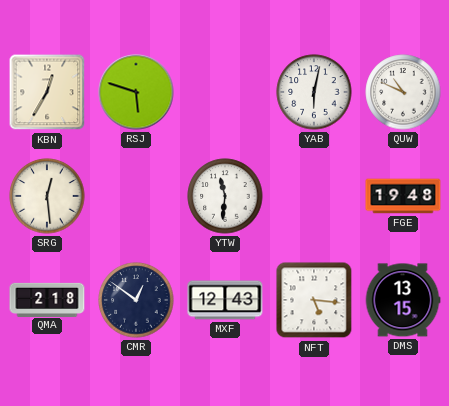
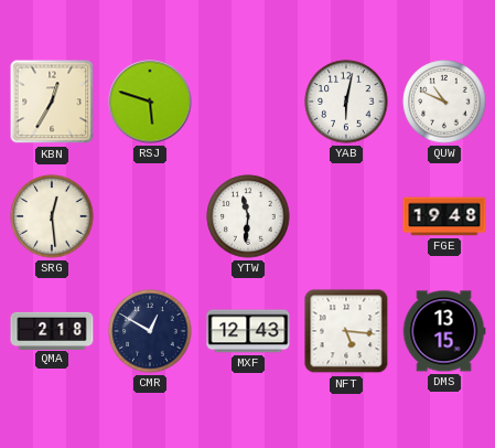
CMR: 12:51 -> 12:50 (150, 331)
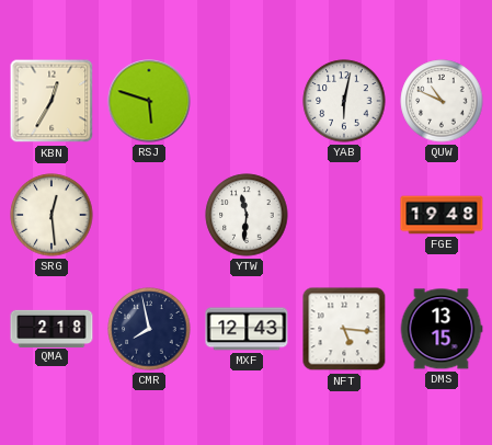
CMR: 12:50 -> 7:58 (149, 329)
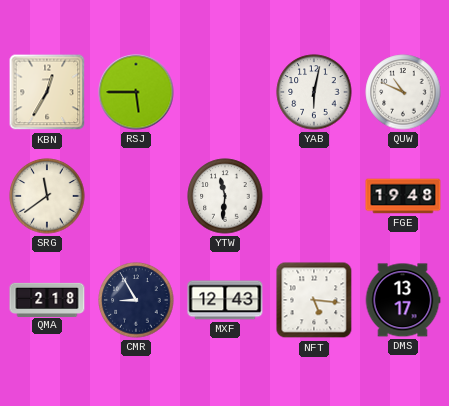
RSJ: 5:48 -> 5:45 (136, 92)
SRG: 12:29 -> 11:39 (47, 196)
CMR: 7:58 -> 8:55 (136, 300)
DMS: 13:15 -> 13:17 (403, 300)
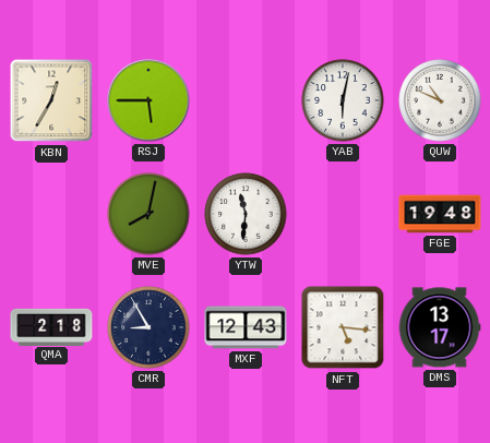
SRG: 11:39 -> none (47, 196)
MVE: none -> 8:02 (148, 214)
